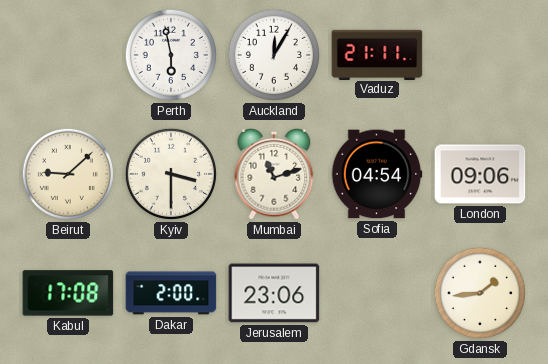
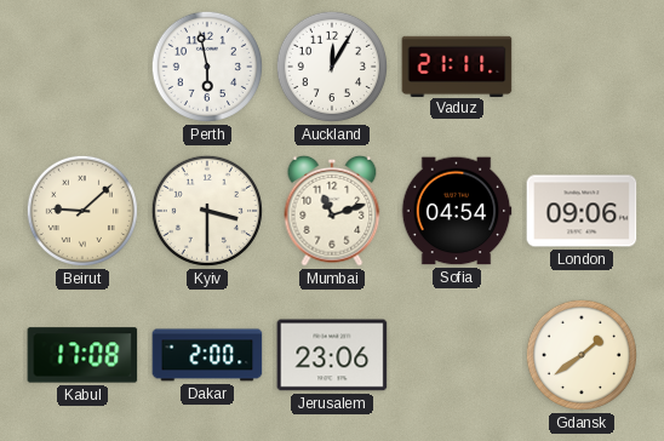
Gdansk: 1:44 -> 1:39 (582, 355)
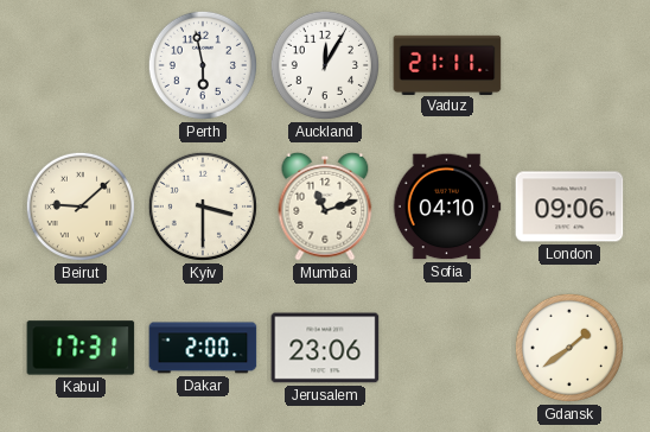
Sofia: 04:54 -> 04:10 (447, 207)
Kabul: 17:08 -> 17:31 (81, 348)
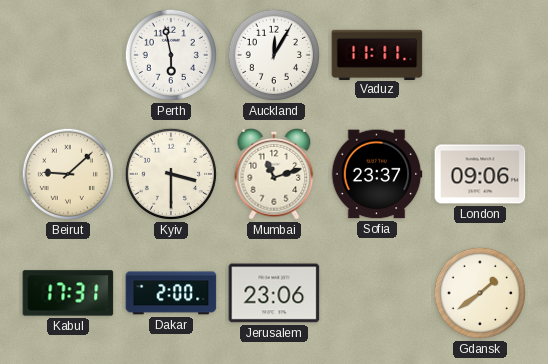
Vaduz: 21:11 -> 11:11 (377, 54)
Sofia: 04:10 -> 23:37 (377, 174)
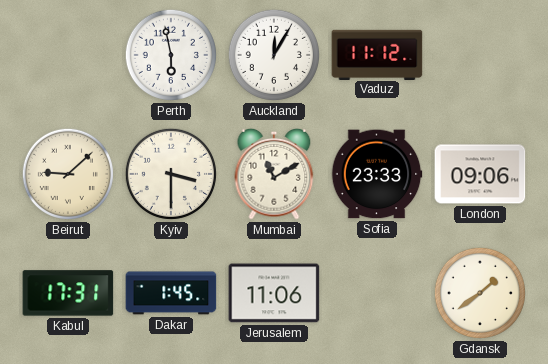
Vaduz: 11:11 -> 11:12 (377, 54)
Mumbai: 11:12 -> 11:10 (274, 174)
Sofia: 23:37 -> 23:33 (377, 174)
Dakar: 2:00 -> 1:45 (171, 293)
Jerusalem: 23:06 -> 11:06 (274, 293)
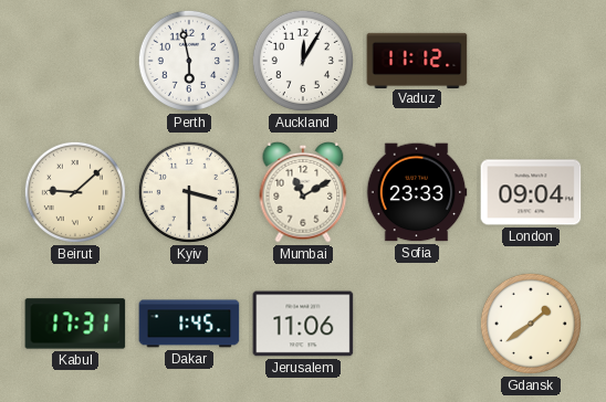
London: 09:06 -> 09:04 (531, 192)
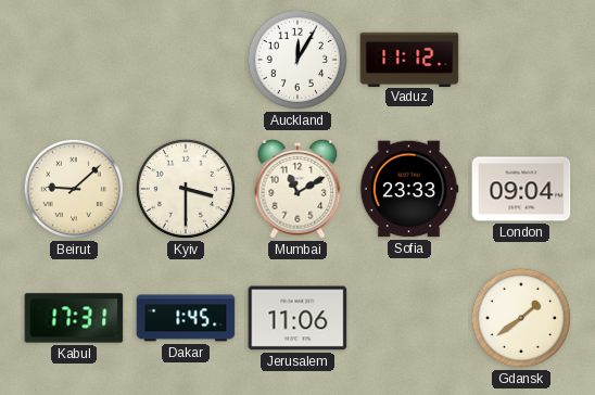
Perth: 5:58 -> none (189, 61)
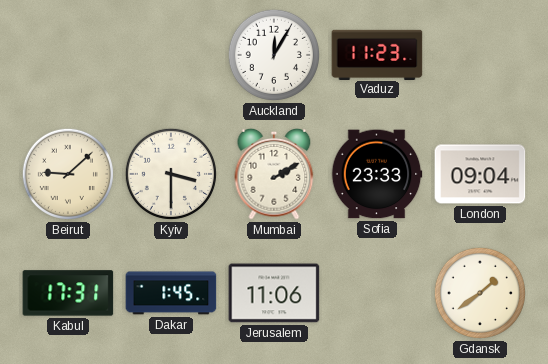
Vaduz: 11:12 -> 11:23 (377, 54)
Mumbai: 11:10 -> 2:10 (274, 174)
